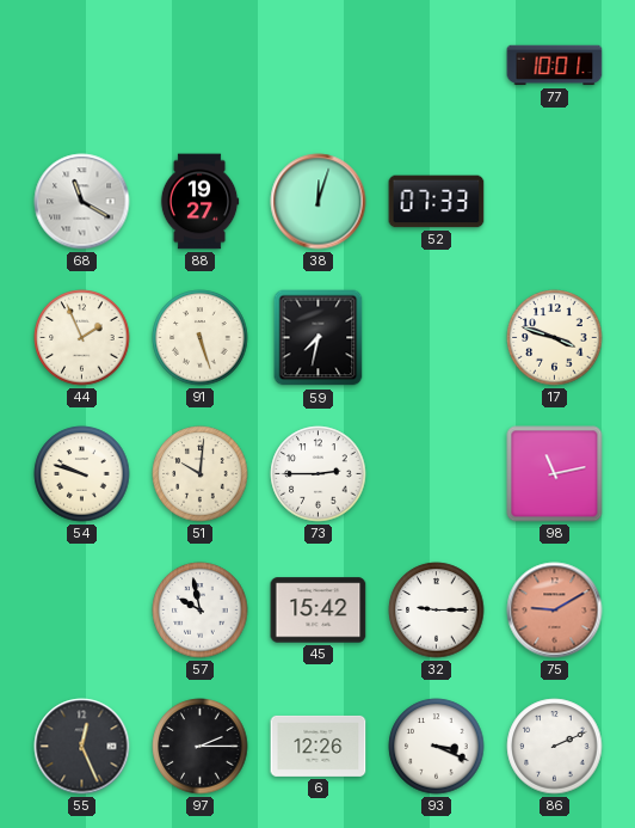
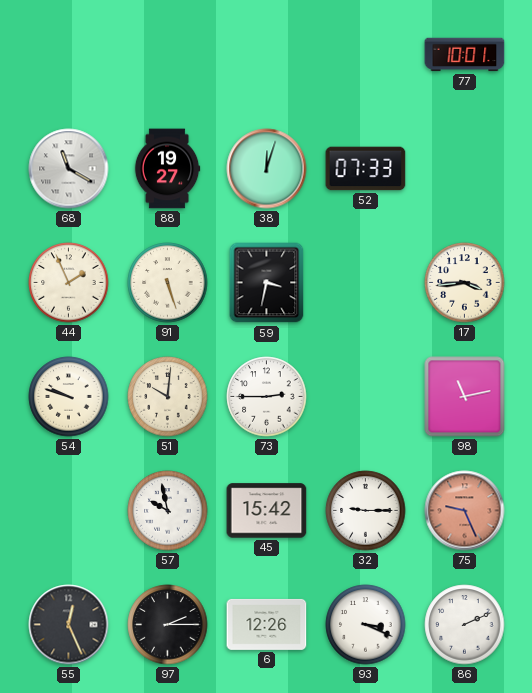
59: 7:32 -> 3:32 (267, 283)
17: 3:48 -> 3:44 (465, 283)
75: 9:10 -> 9:26 (465, 511)
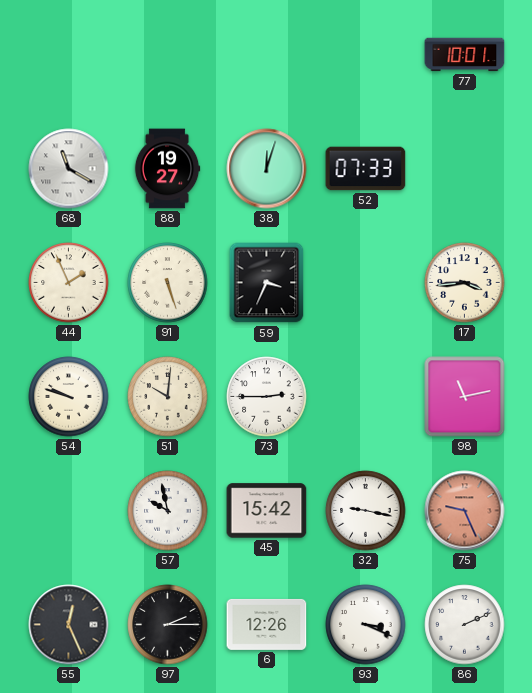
59: 3:32 -> 3:34 (267, 283)
32: 9:15 -> 9:17 (366, 511)
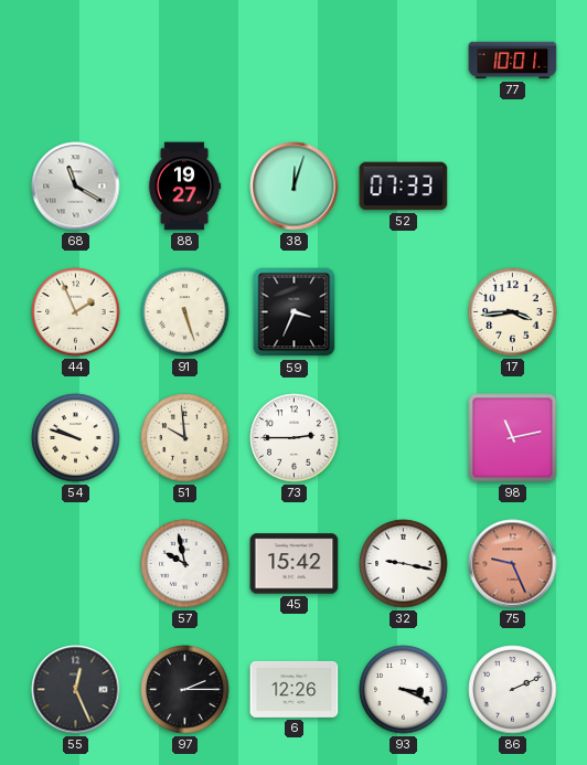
51: 10:01 -> 9:59 (185, 438)
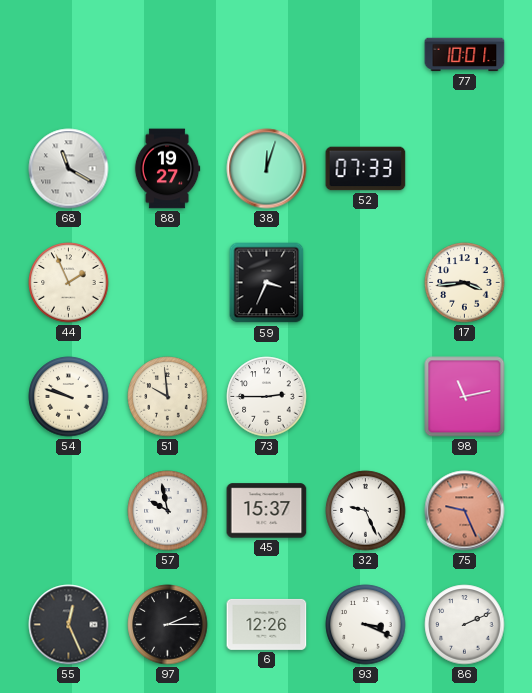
91: 5:27 -> none (185, 312)
45: 15:42 -> 15:37 (267, 511)
32: 9:17 -> 9:26 (366, 511)
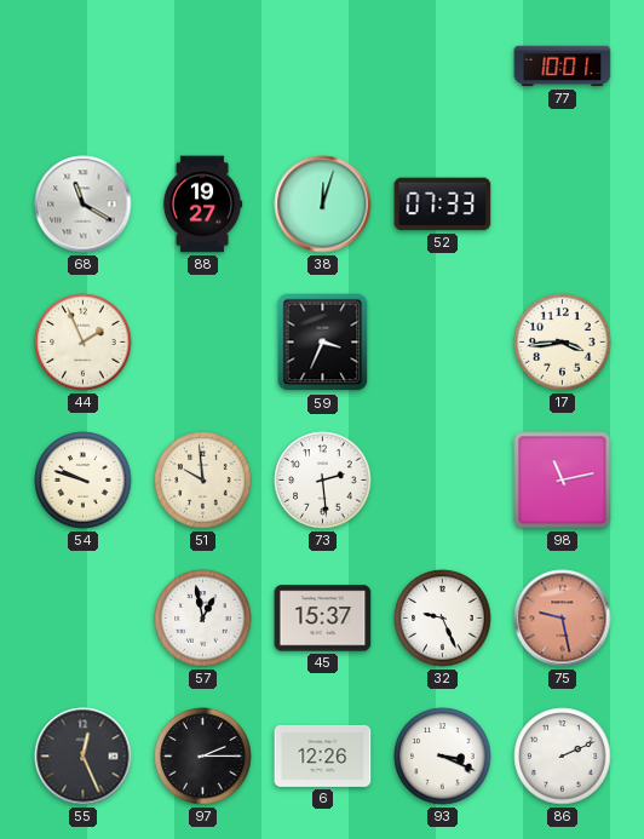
73: 2:45 -> 2:29 (323, 481)
57: 9:58 -> 12:58 (203, 619)
75: 9:26 -> 9:28 (563, 619)
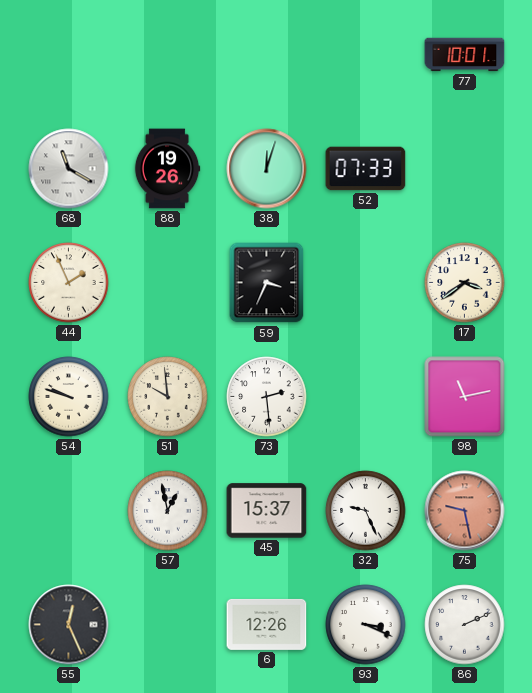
88: 19:27 -> 19:26 (167, 169)
17: 3:44 -> 3:39 (465, 283)
97: 2:15 -> none (203, 757)
